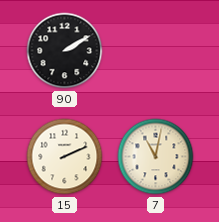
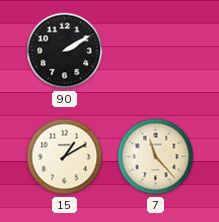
15: 2:11 -> 1:10 (65, 157)
7: 11:02 -> 11:23 (156, 157)
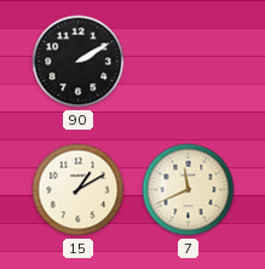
7: 11:23 -> 11:41 (189, 190)
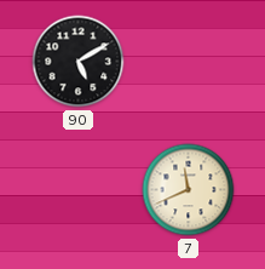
90: 2:10 -> 5:10 (79, 62)
15: 1:10 -> none (79, 190)
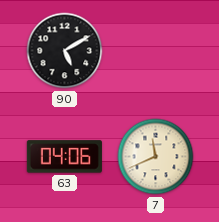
63: none -> 04:06 (64, 157)
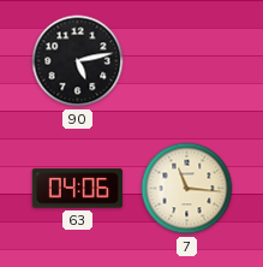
90: 5:10 -> 5:13 (78, 61)
7: 11:41 -> 11:16 (187, 189)
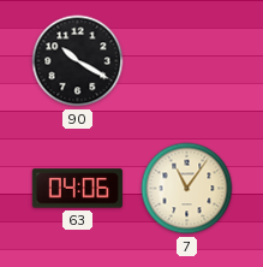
90: 5:13 -> 10:20 (78, 61)
7: 11:16 -> 11:06 (187, 189)
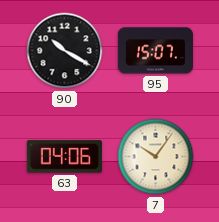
95: none -> 15:07 (155, 51)
7: 11:06 -> 10:06 (156, 157)
